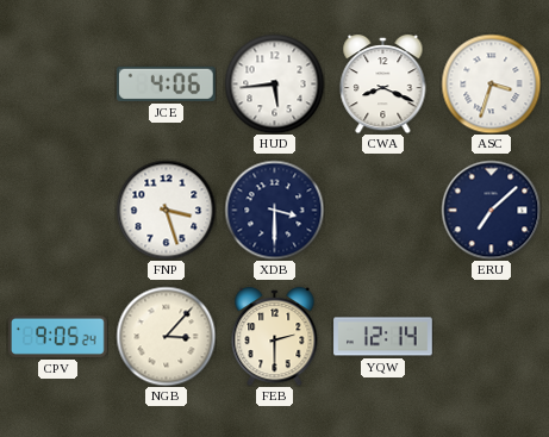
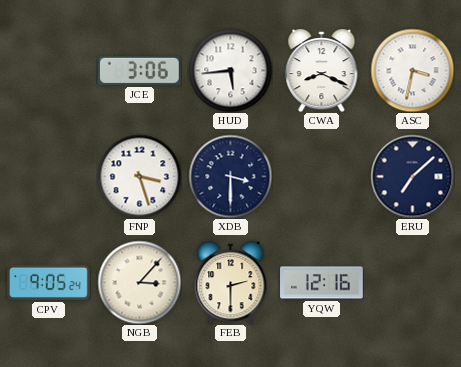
JCE: 4:06 -> 3:06 (139, 70)
ASC: 3:33 -> 3:32 (412, 70)
YQW: 12:14 -> 12:16 (322, 283)
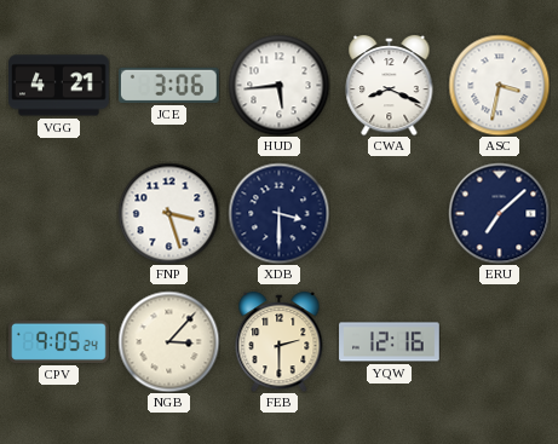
VGG: none -> 4:21 (59, 86)
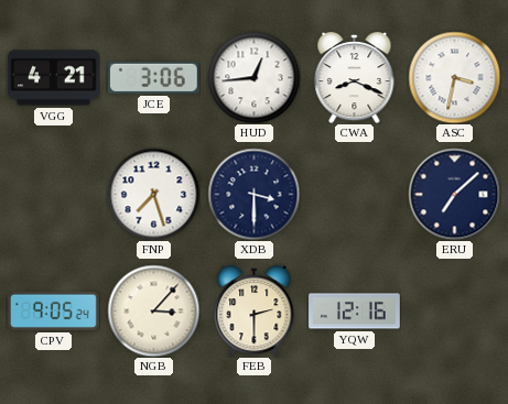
HUD: 5:44 -> 12:44 (253, 77)
FNP: 3:27 -> 7:27 (153, 194)
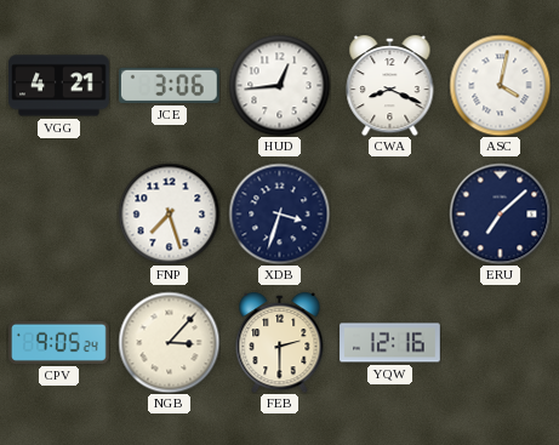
ASC: 3:32 -> 4:02 (500, 85)
XDB: 3:30 -> 3:33 (279, 213)
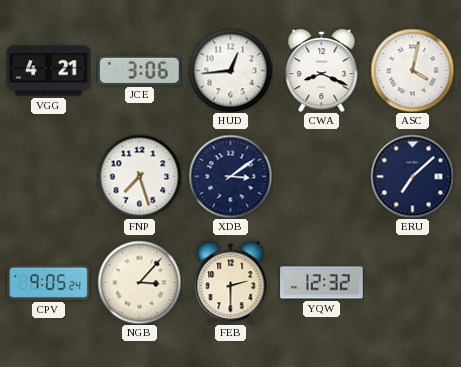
XDB: 3:33 -> 3:09 (230, 176)
YQW: 12:16 -> 12:32 (322, 283)
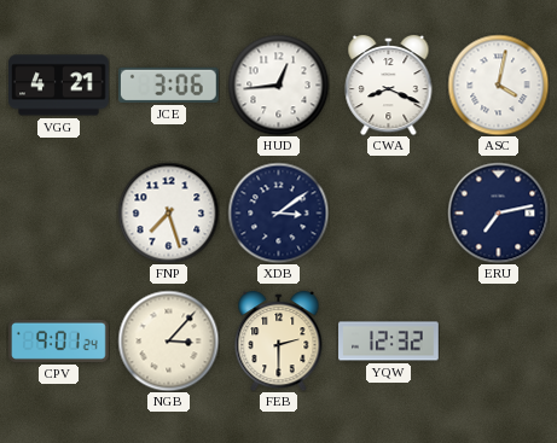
ERU: 7:08 -> 7:13 (498, 212)
CPV: 9:05 -> 9:01 (59, 340)
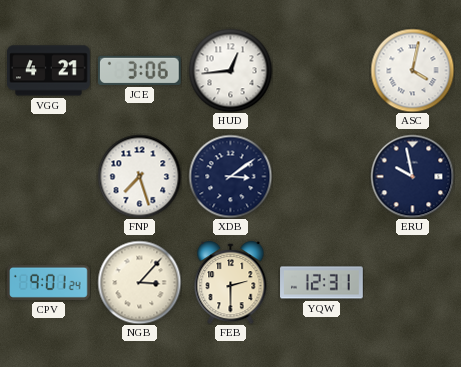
CWA: 8:19 -> none (389, 84)
ERU: 7:13 -> 9:58 (412, 176)
YQW: 12:32 -> 12:31 (322, 283)
